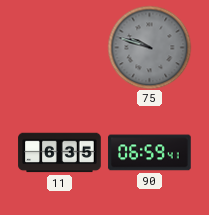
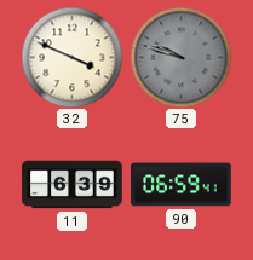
32: none -> 3:49 (71, 57)
11: 6:35 -> 6:39 (73, 185)
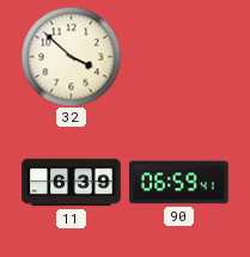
32: 3:49 -> 3:52 (71, 56)
75: 9:48 -> none (180, 57)
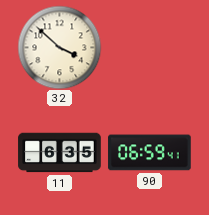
11: 6:39 -> 6:35 (60, 153)
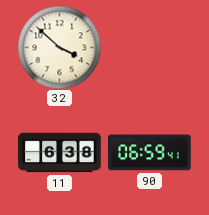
11: 6:35 -> 6:38 (60, 153)
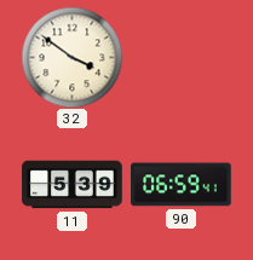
32: 3:52 -> 3:51 (71, 57)
11: 6:38 -> 5:39 (73, 185)
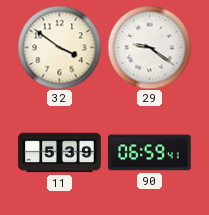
29: none -> 9:21 (149, 47)
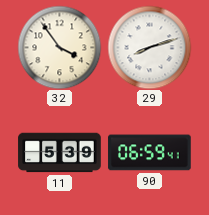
32: 3:51 -> 3:54 (59, 47)
29: 9:21 -> 8:12 (149, 47)
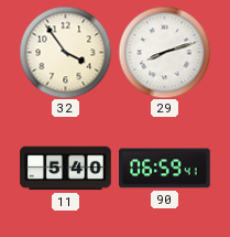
11: 5:39 -> 5:40 (66, 169)
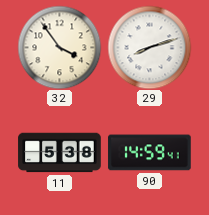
11: 5:40 -> 5:38 (60, 153)
90: 06:59 -> 14:59 (150, 153)
